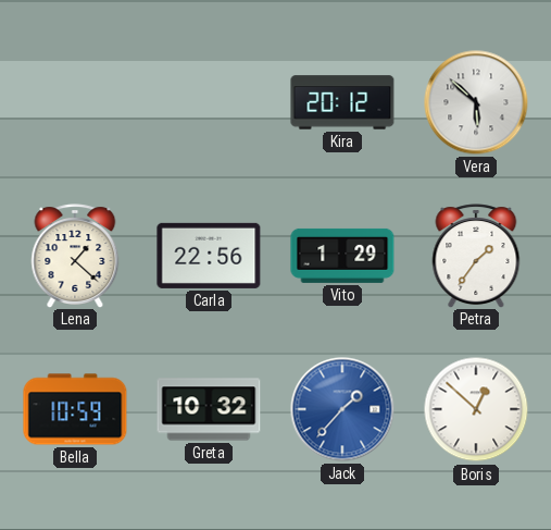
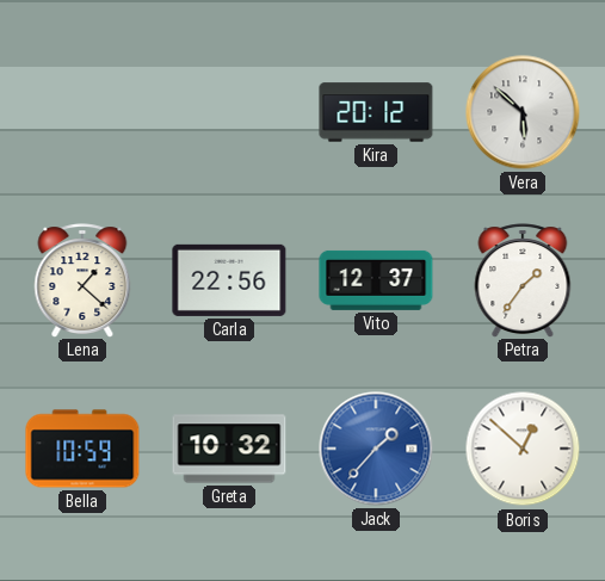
Vito: 1:29 -> 12:37 (376, 280)
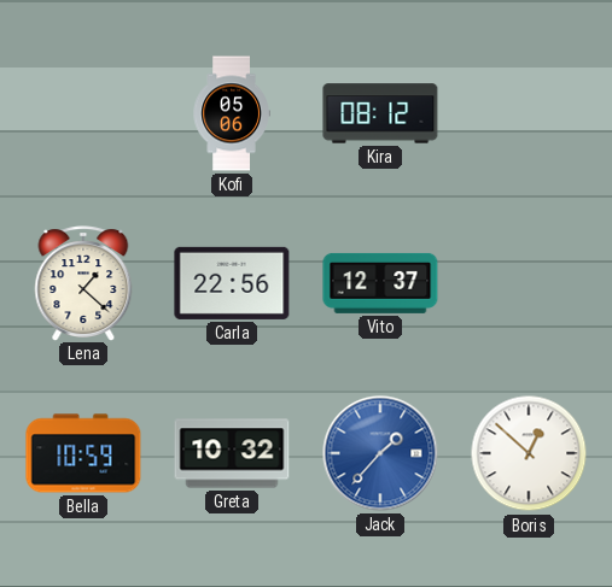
Kofi: none -> 05:06 (232, 113)
Kira: 20:12 -> 08:12 (380, 113)
Vera: 5:52 -> none (523, 112)
Petra: 1:36 -> none (523, 280)
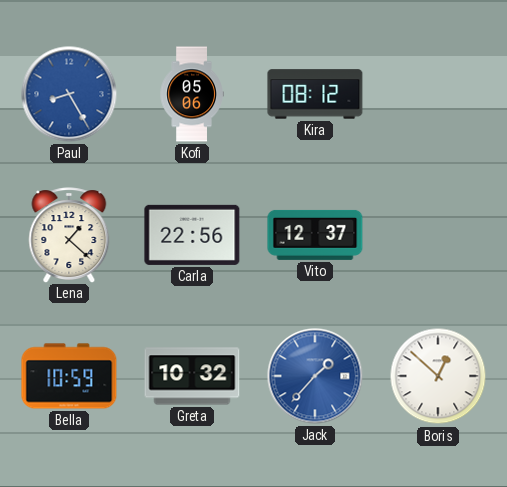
Paul: none -> 8:25 (69, 94)
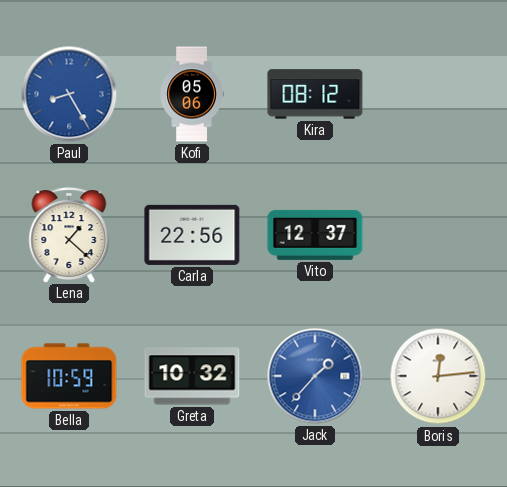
Boris: 12:52 -> 12:14 (438, 376)
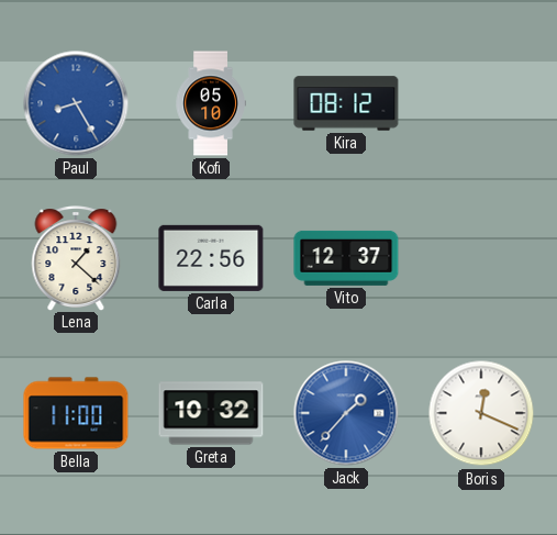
Kofi: 05:06 -> 05:10 (211, 103)
Bella: 10:59 -> 11:00 (76, 413)
Boris: 12:14 -> 12:19 (481, 413)
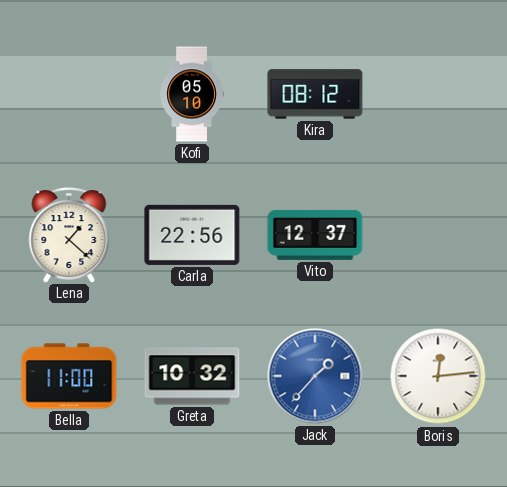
Paul: 8:25 -> none (76, 103)
Boris: 12:19 -> 12:14 (438, 376)
